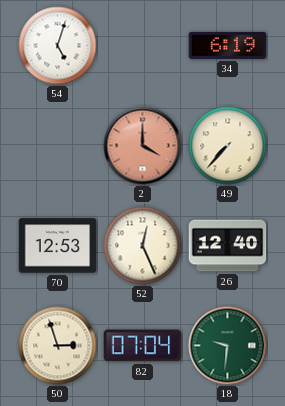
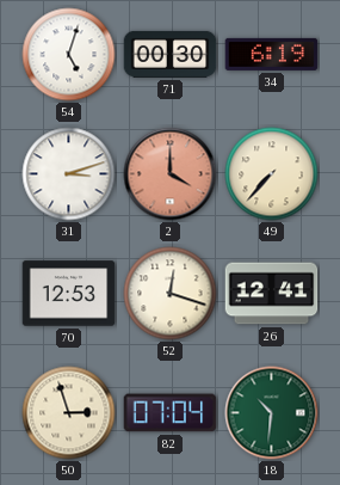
71: none -> 00:30 (171, 54)
31: none -> 3:12 (69, 174)
52: 12:26 -> 12:18 (171, 294)
26: 12:40 -> 12:41 (272, 294)
18: 9:31 -> 10:31 (272, 413)
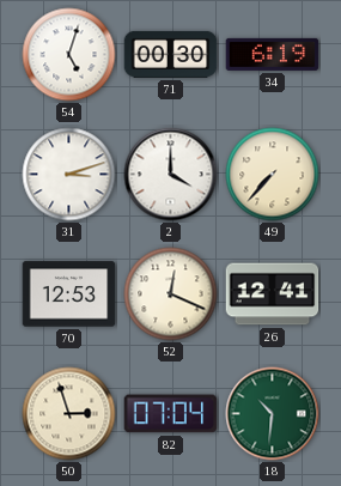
2 dial: salmon -> white (171, 175)
52: 12:18 -> 12:19 (171, 294)
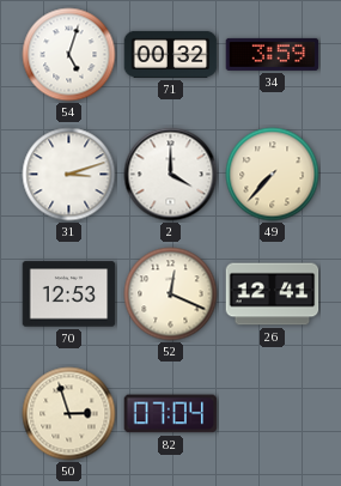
71: 00:30 -> 00:32 (171, 54)
34: 6:19 -> 3:59 (273, 54)
18: 10:31 -> none (273, 414)
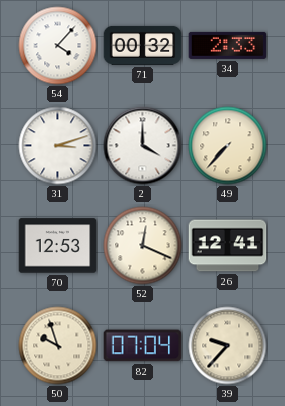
54: 5:03 -> 4:07 (58, 46)
34: 3:59 -> 2:33 (228, 45)
50: 2:57 -> 9:57 (58, 346)
39: none -> 9:37 (228, 346)
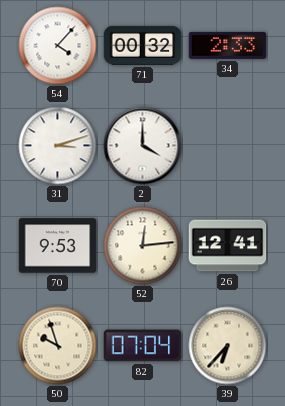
49: 7:37 -> none (228, 146)
70: 12:53 -> 9:53 (58, 246)
52: 12:19 -> 12:14 (143, 246)
39: 9:37 -> 6:37 (228, 346)
